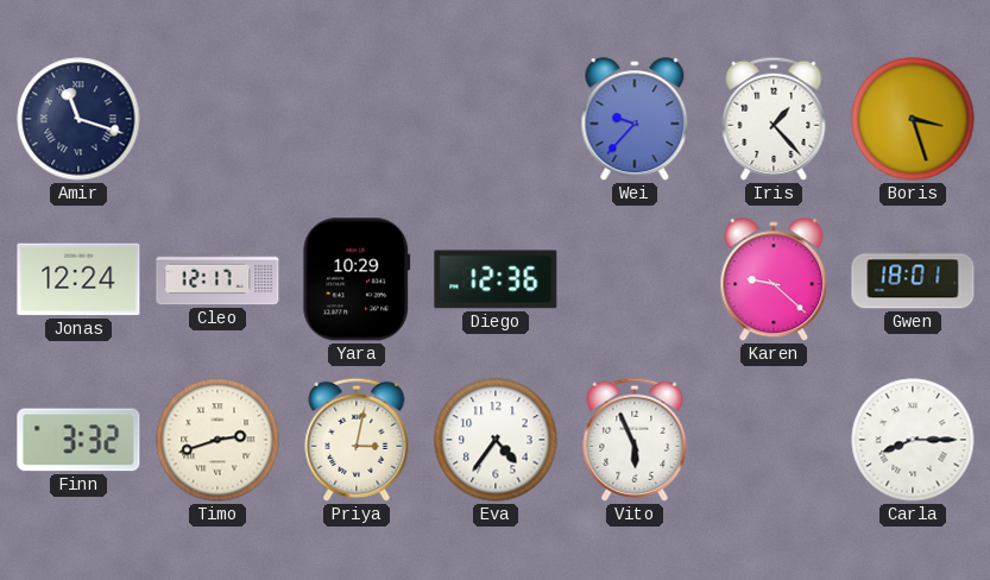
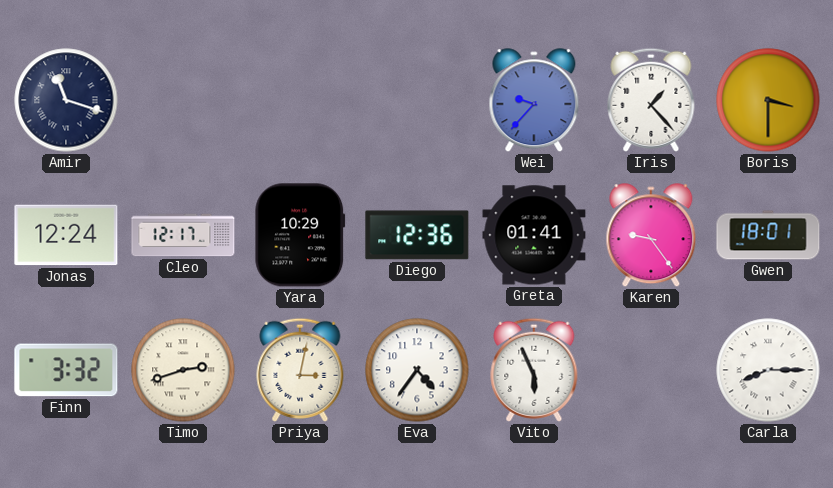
Boris: 3:27 -> 3:30 (768, 100)
Greta: none -> 01:41 (534, 235)
Karen: 9:22 -> 9:24 (651, 236)
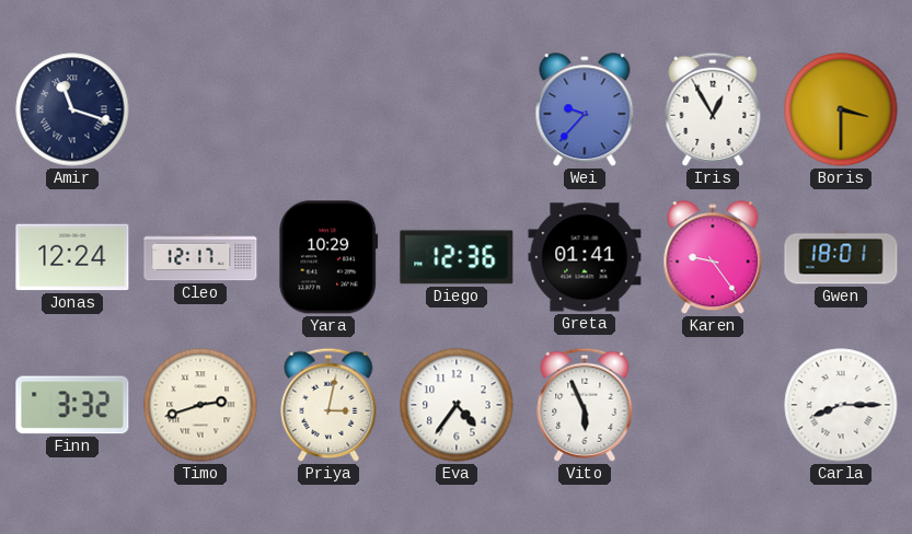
Iris: 1:23 -> 12:55 (713, 109)
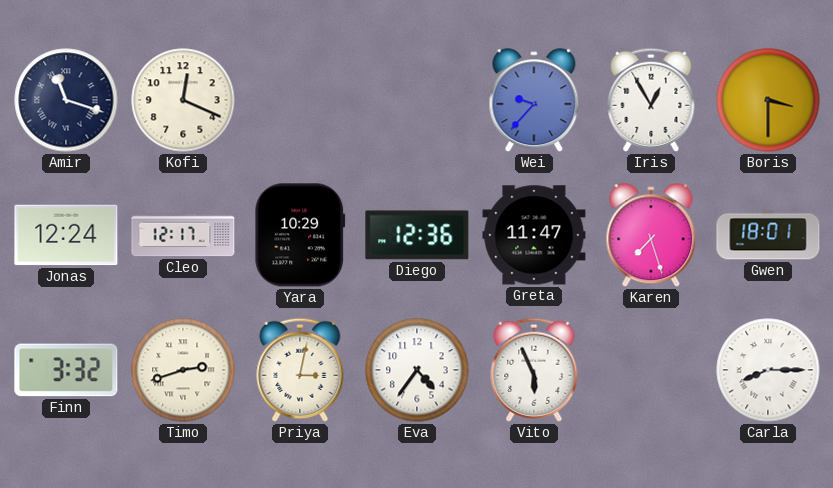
Kofi: none -> 12:19 (183, 100)
Greta: 01:41 -> 11:47 (534, 235)
Karen: 9:24 -> 7:27 (651, 236)
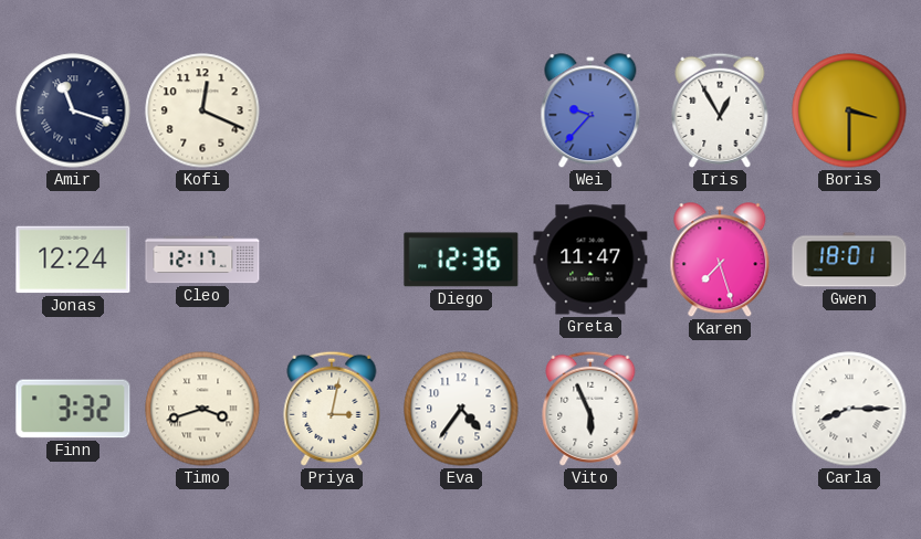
Yara: 10:29 -> none (300, 235)
Timo: 2:42 -> 3:42 (202, 409)
